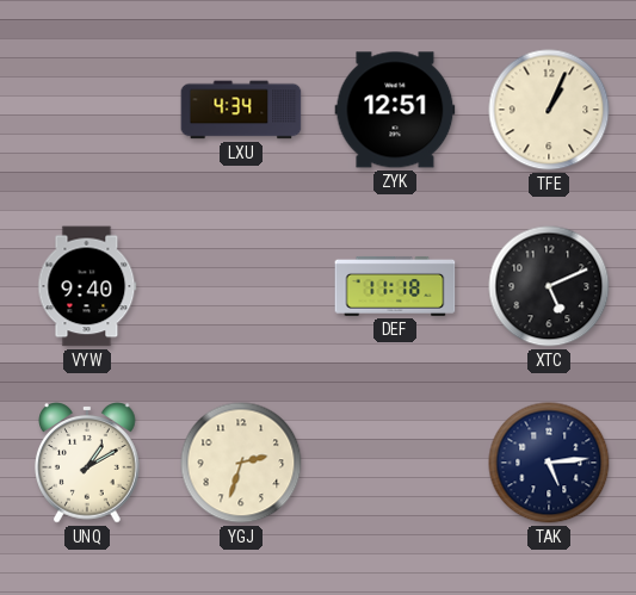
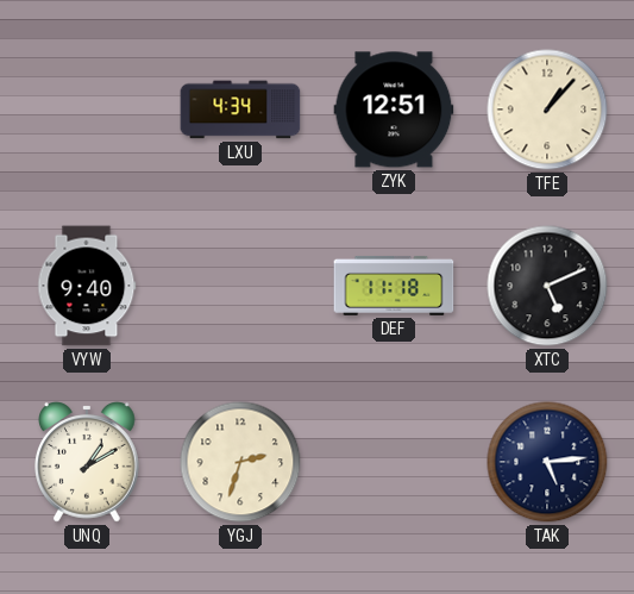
TFE: 1:04 -> 1:07 (547, 110)
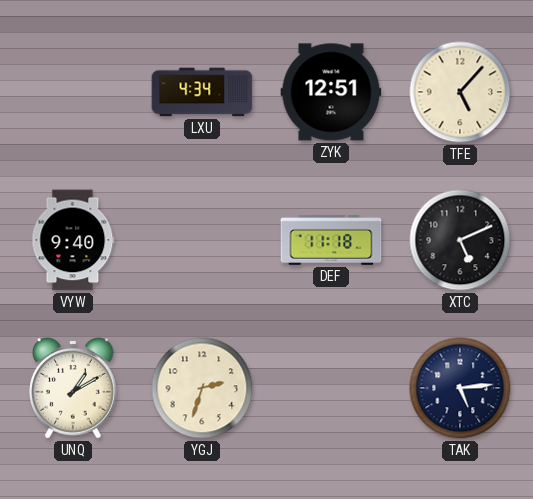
TFE: 1:07 -> 5:07 (460, 92)
